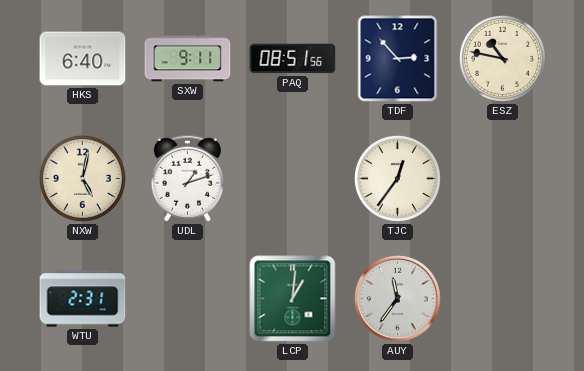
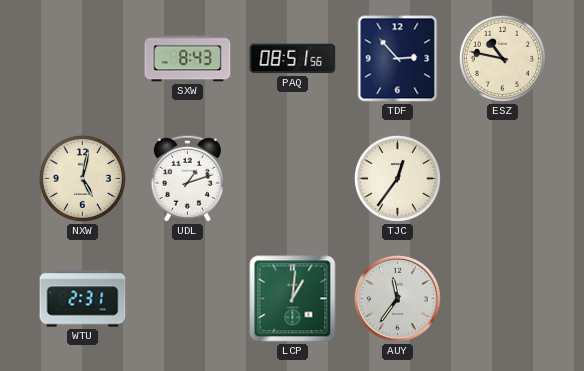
HKS: 6:40 -> none (83, 59)
SXW: 9:11 -> 8:43 (188, 59)
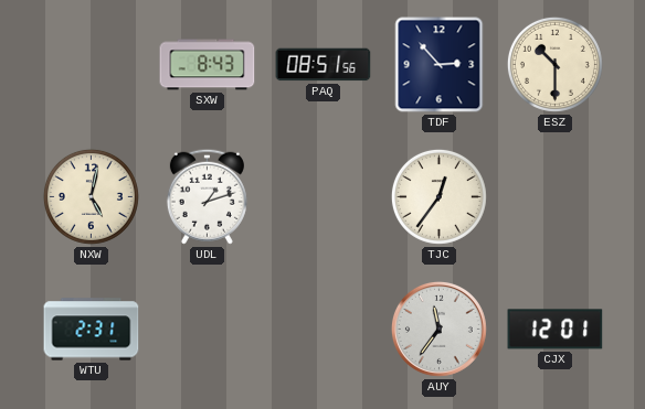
ESZ: 10:47 -> 10:30 (554, 64)
LCP: 1:01 -> none (293, 299)
CJX: none -> 12:01 (556, 330)
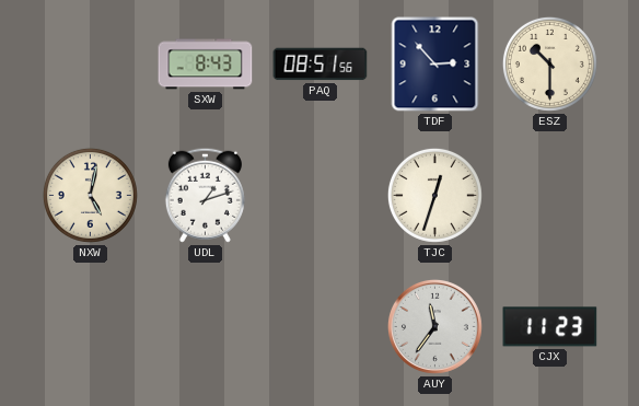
TJC: 12:36 -> 12:33 (434, 195)
WTU: 2:31 -> none (92, 330)
CJX: 12:01 -> 11:23 (550, 327)
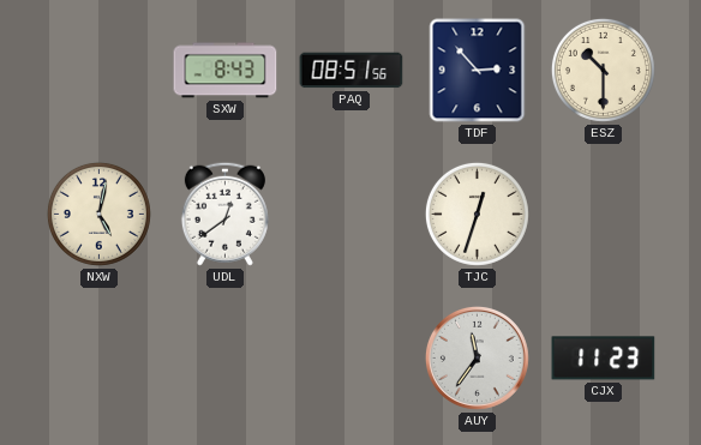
UDL: 1:12 -> 12:39 (224, 214)
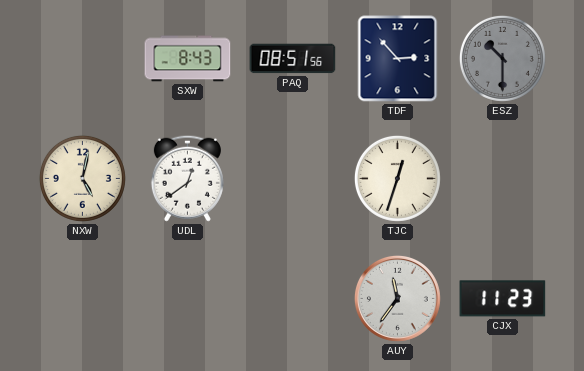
ESZ dial: cream -> grey (502, 58)
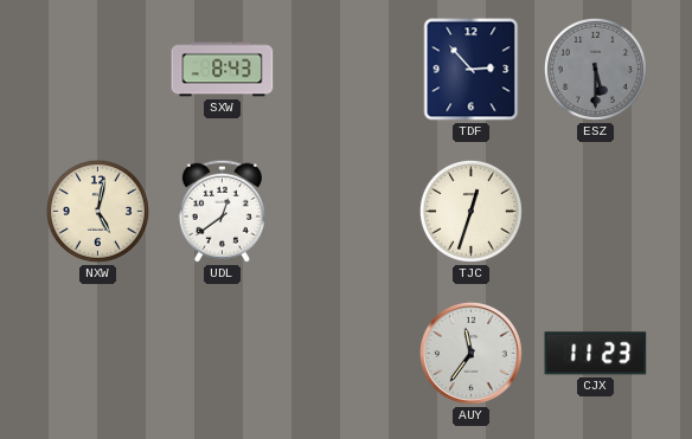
PAQ: 08:51 -> none (293, 59)
ESZ: 10:30 -> 5:30 (595, 69)
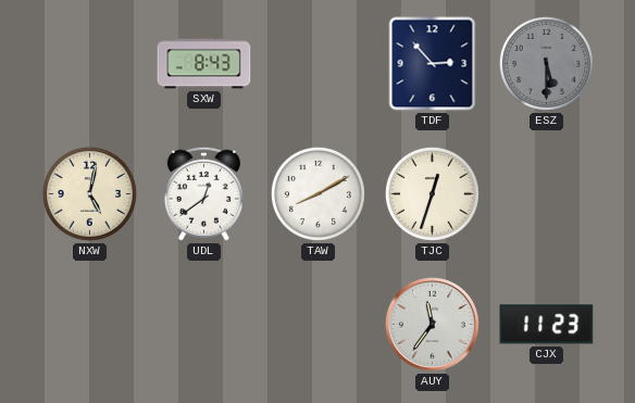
TAW: none -> 8:10 (317, 193)
